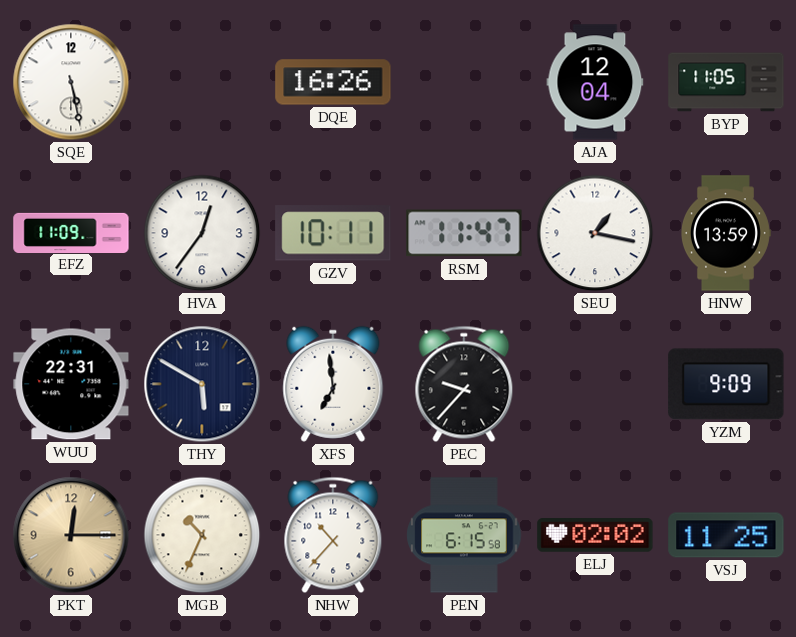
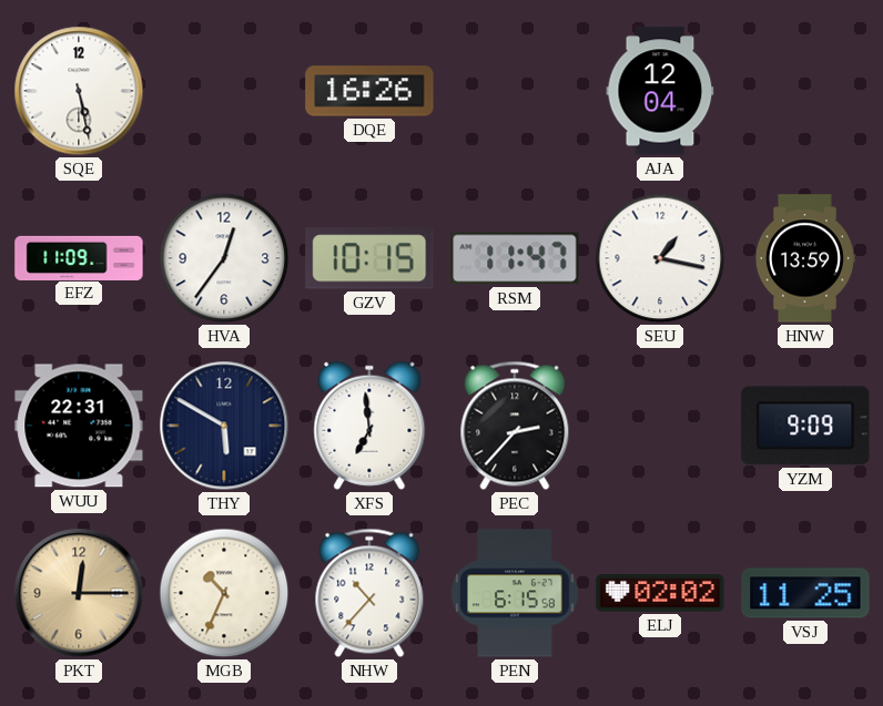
BYP: 11:05 -> none (726, 82)
GZV: 10:11 -> 10:15 (369, 258)
PEC: 9:37 -> 2:37 (515, 426)
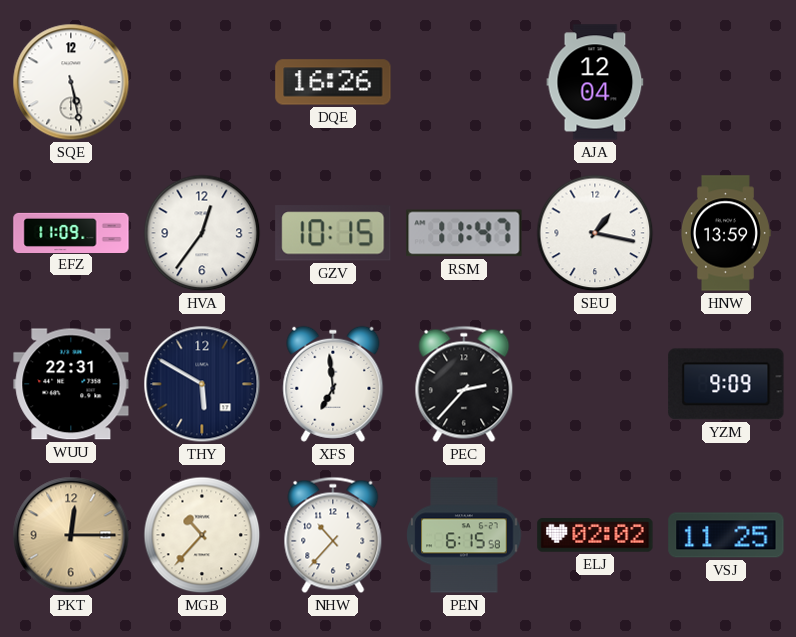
MGB: 10:34 -> 10:37 (202, 535)
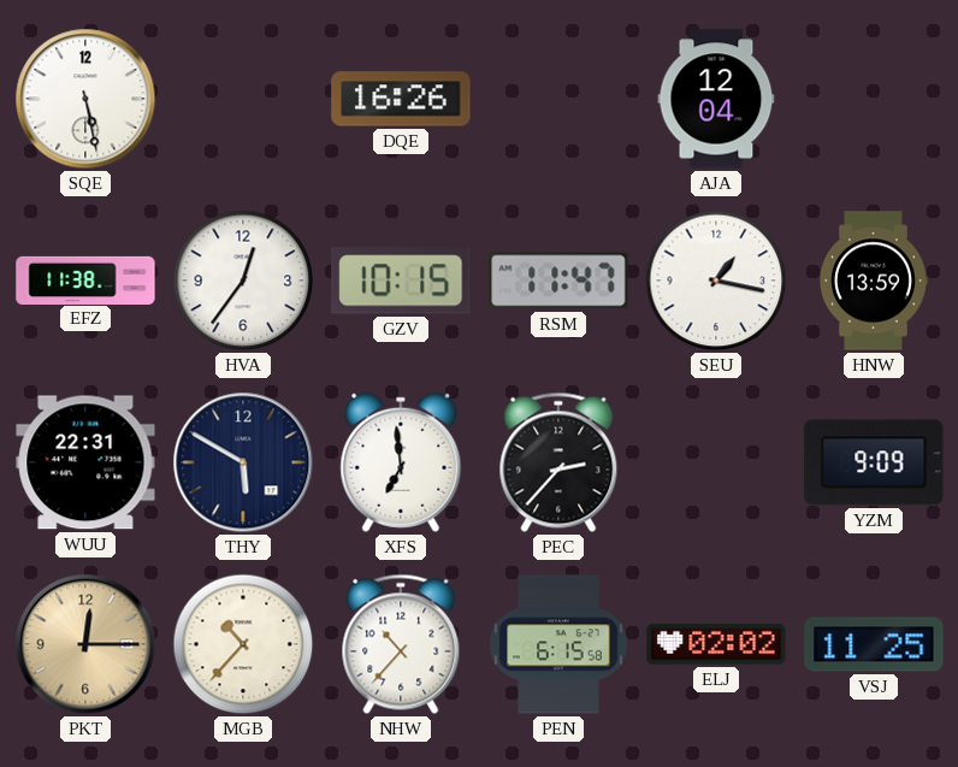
EFZ: 11:09 -> 11:38 (85, 279)
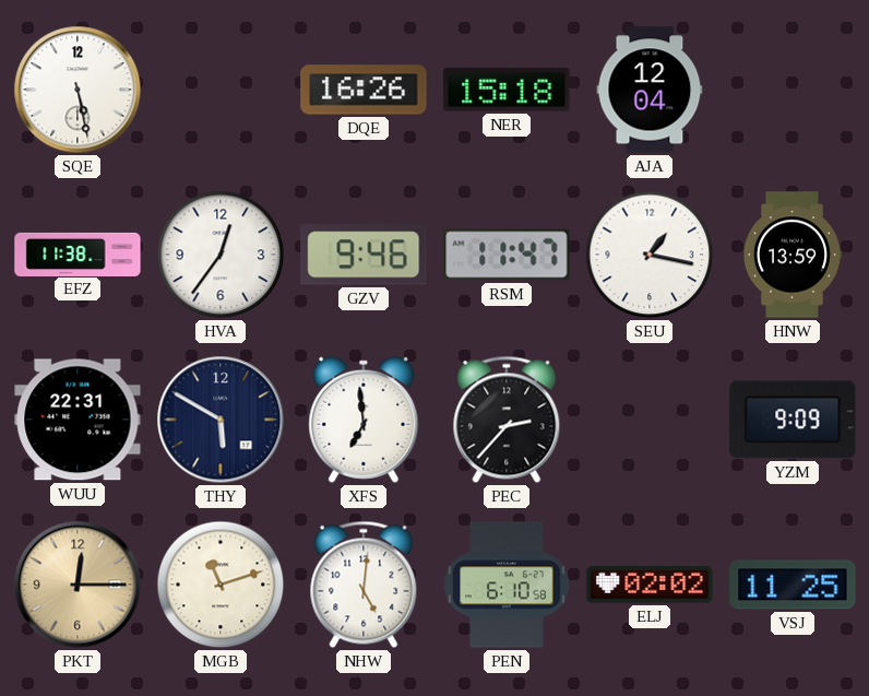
NER: none -> 15:18 (507, 90)
GZV: 10:15 -> 9:46 (364, 255)
MGB: 10:37 -> 11:12 (221, 585)
NHW: 10:37 -> 5:01 (364, 585)
PEN: 6:15 -> 6:10 (507, 585)
